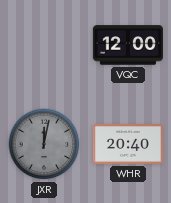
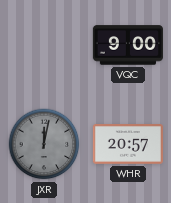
VQC: 12:00 -> 9:00 (128, 45)
WHR: 20:40 -> 20:57 (128, 144)
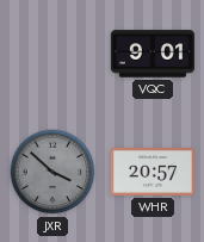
VQC: 9:00 -> 9:01 (153, 54)
JXR: 12:02 -> 3:52 (52, 172)
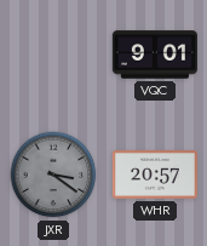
JXR: 3:52 -> 3:21 (53, 175)
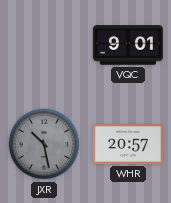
JXR: 3:21 -> 10:28 (44, 144)
